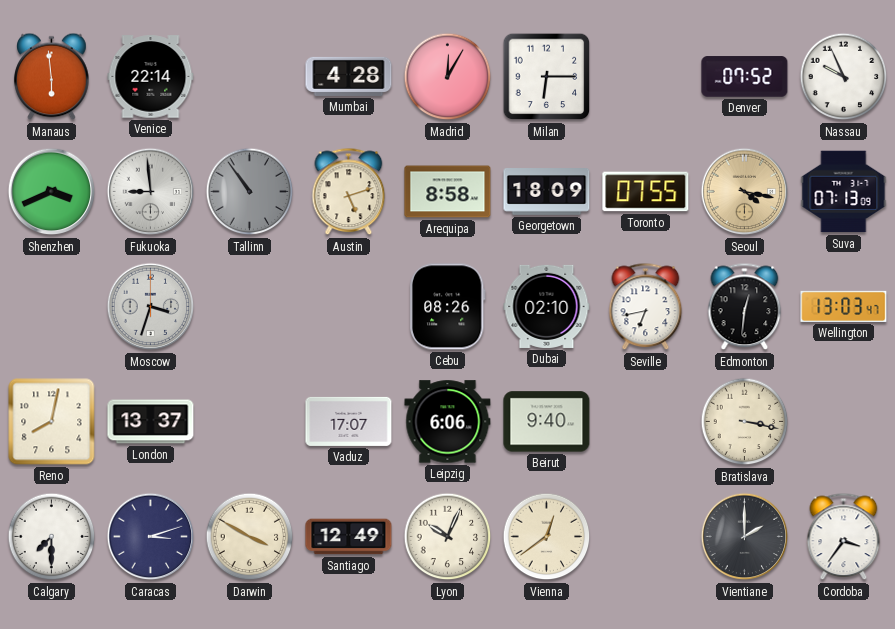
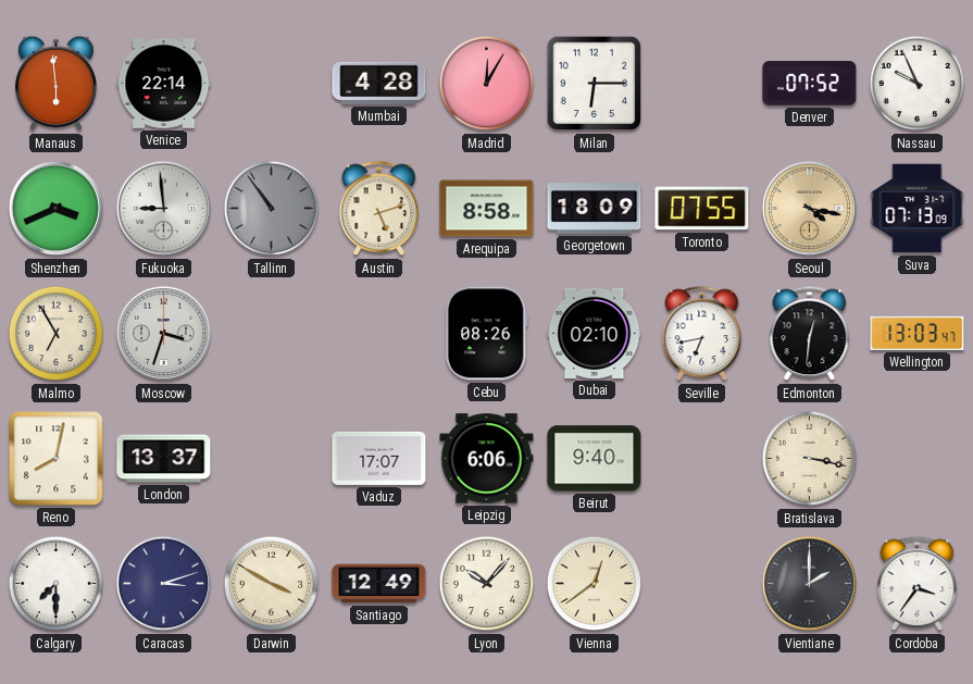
Malmo: none -> 6:55 (57, 334)
Lyon: 10:04 -> 10:07 (487, 584)
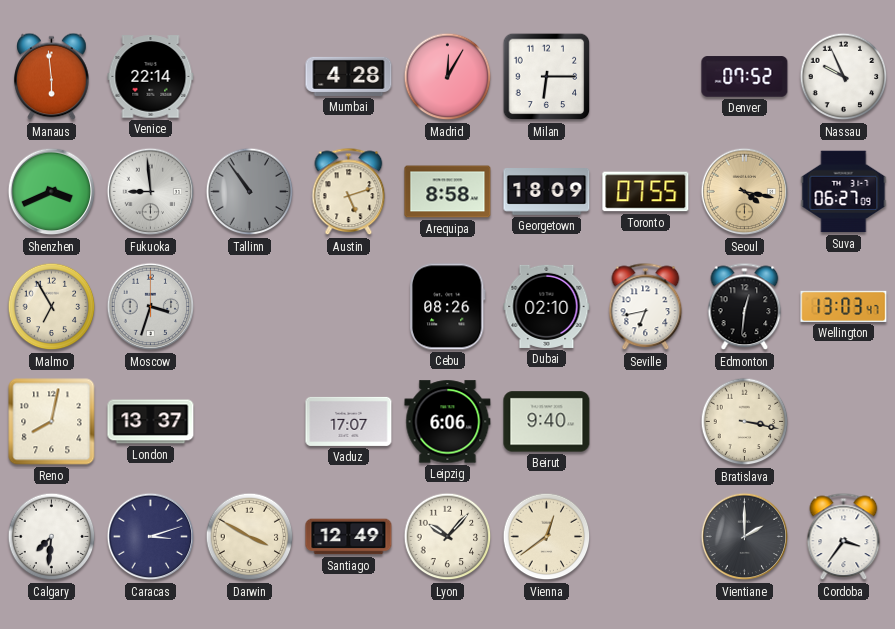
Suva: 07:13 -> 06:27 (844, 192)
Calgary: 7:30 -> 7:31 (52, 537)
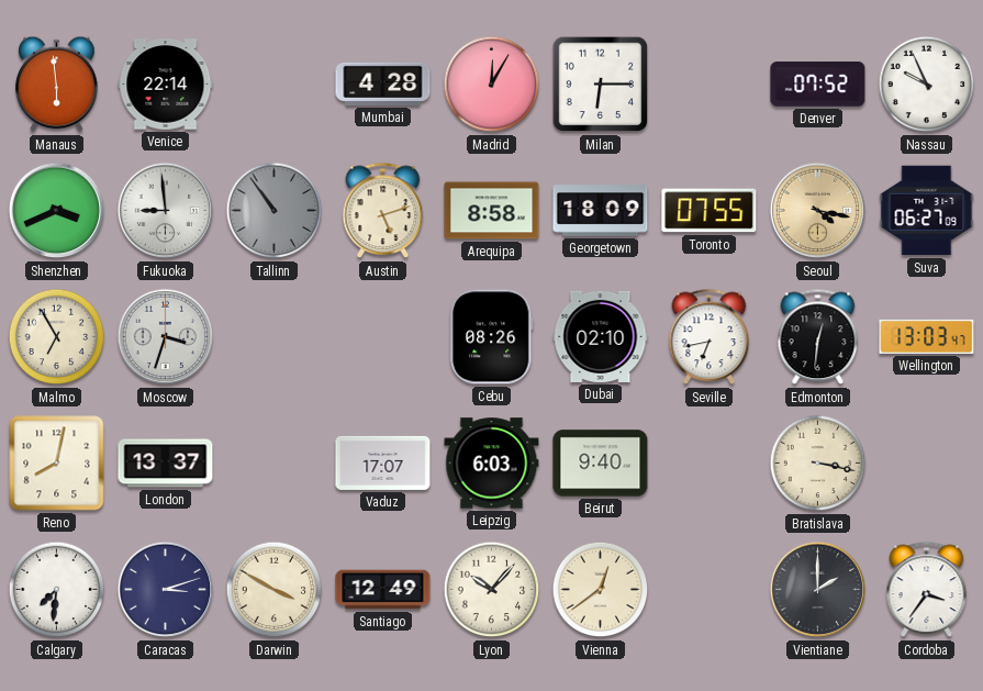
Leipzig: 6:06 -> 6:03 (492, 464)
